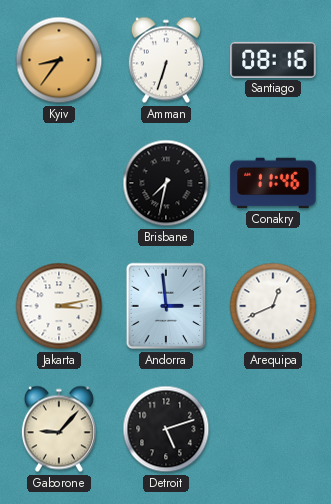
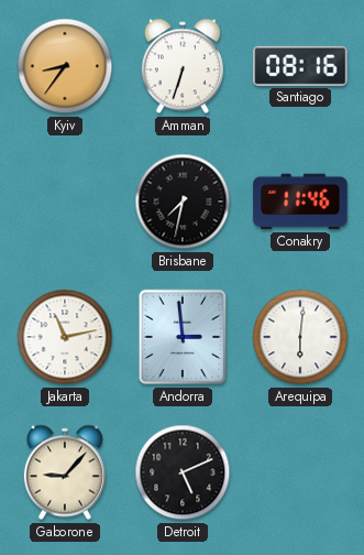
Jakarta: 3:13 -> 11:13 (65, 337)
Arequipa: 12:41 -> 6:01 (300, 337)
Detroit: 5:12 -> 5:11 (183, 472)
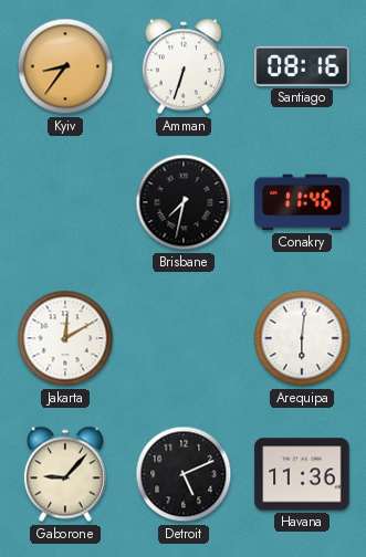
Jakarta: 11:13 -> 12:10 (65, 338)
Andorra: 2:59 -> none (183, 337)
Havana: none -> 11:36 (302, 474)
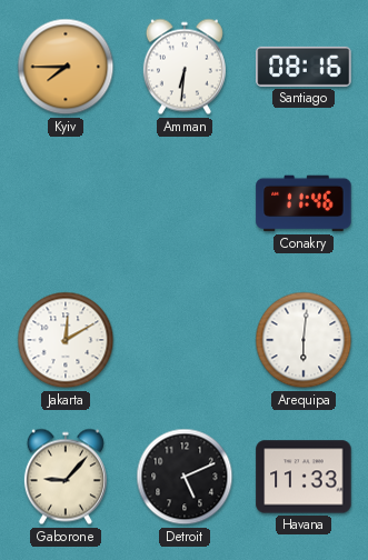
Kyiv: 8:36 -> 7:45 (66, 67)
Amman: 6:33 -> 6:31 (185, 67)
Brisbane: 7:32 -> none (184, 202)
Havana: 11:36 -> 11:33 (304, 477)
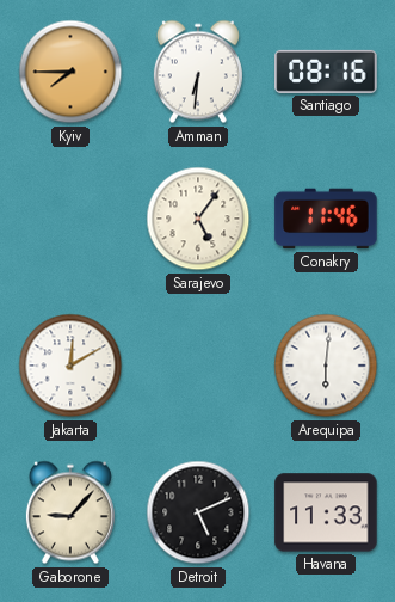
Sarajevo: none -> 5:06 (198, 219)
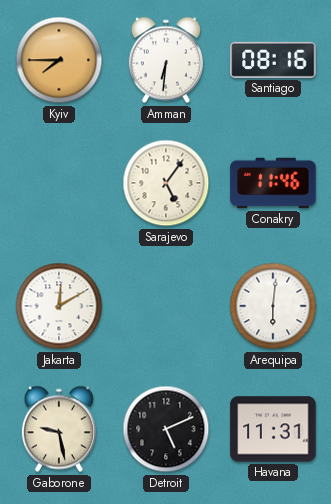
Gaborone: 9:07 -> 9:28 (59, 429)
Havana: 11:33 -> 11:31 (273, 429)
